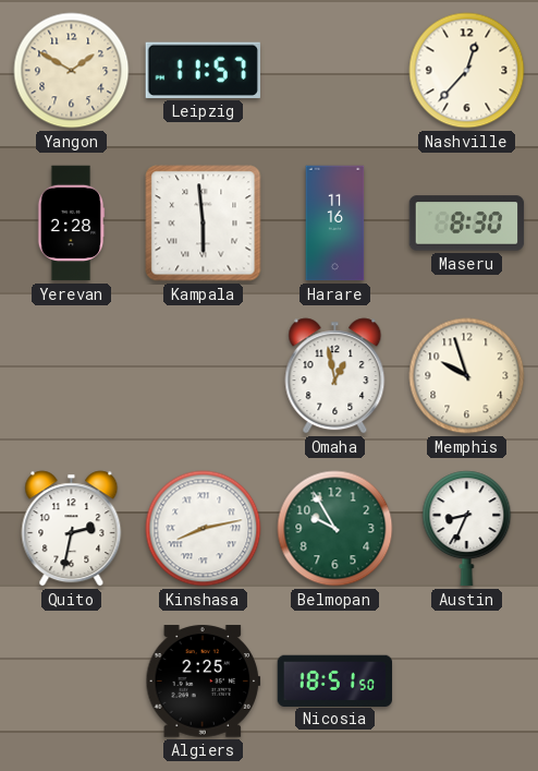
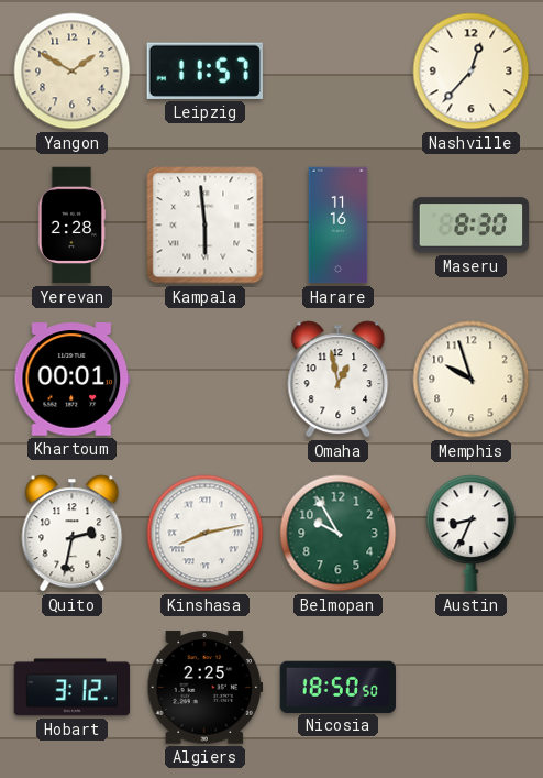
Khartoum: none -> 00:01 (73, 380)
Hobart: none -> 3:12 (73, 688)
Nicosia: 18:51 -> 18:50 (337, 687)
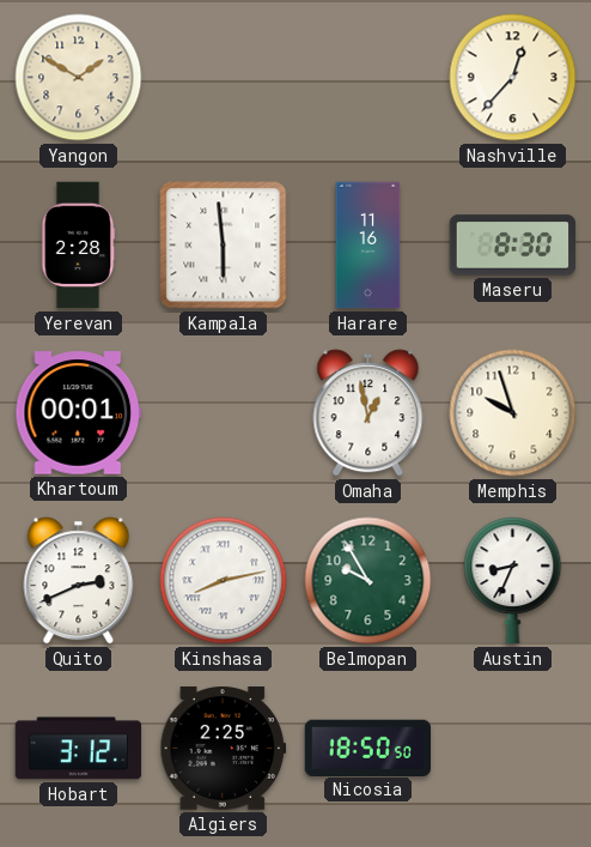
Leipzig: 11:57 -> none (204, 70)
Quito: 2:32 -> 2:41 (79, 581)
